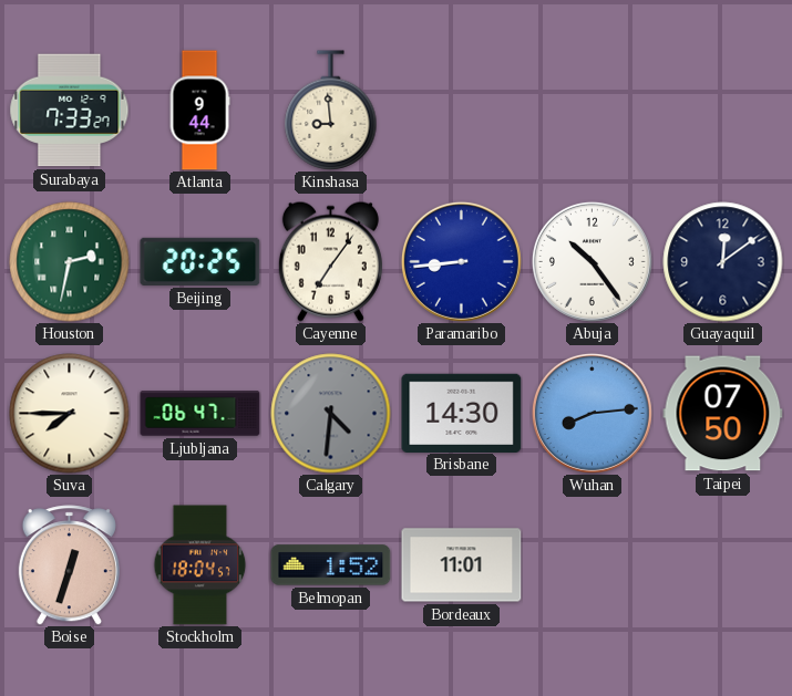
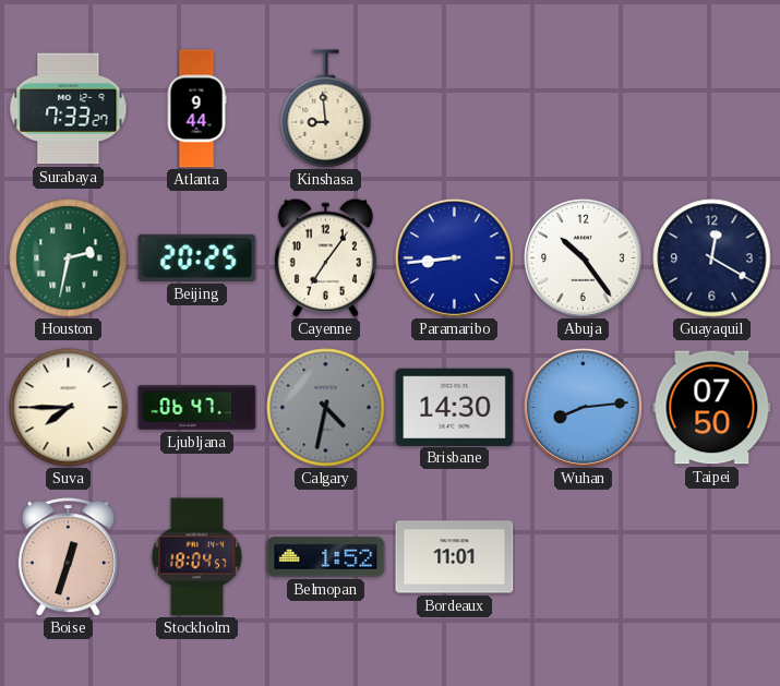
Guayaquil: 12:09 -> 12:20 (712, 258)
Calgary: 4:31 -> 4:32 (326, 408)
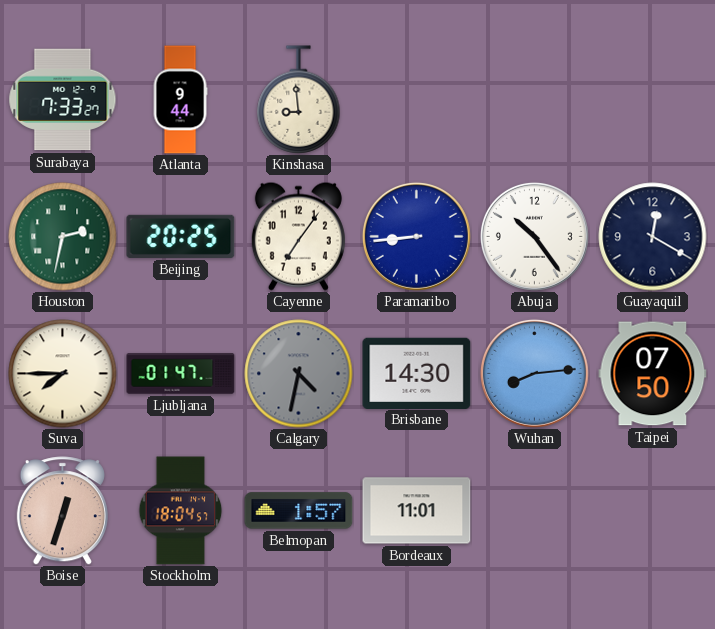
Ljubljana: 06:47 -> 01:47 (181, 374)
Belmopan: 1:52 -> 1:57 (299, 511)
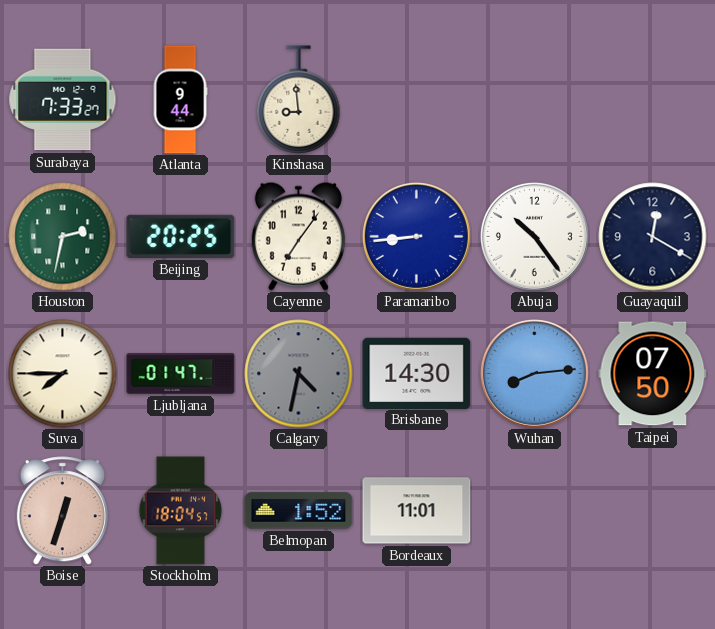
Belmopan: 1:57 -> 1:52 (299, 511)
